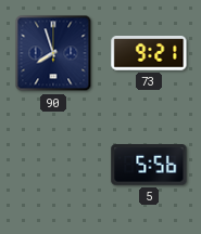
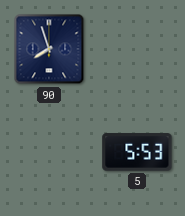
73: 9:21 -> none (149, 53)
5: 5:56 -> 5:53 (137, 152)
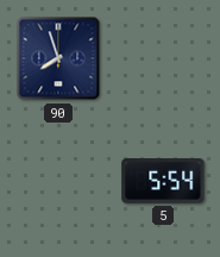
5: 5:53 -> 5:54 (163, 181)
